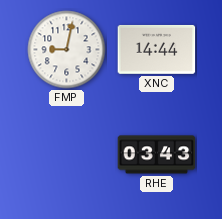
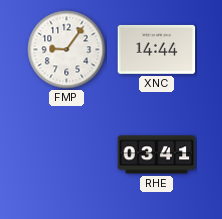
FMP: 9:02 -> 9:06 (67, 50)
RHE: 03:43 -> 03:41 (157, 155)
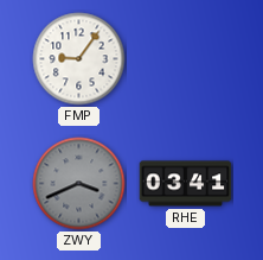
XNC: 14:44 -> none (157, 49)
ZWY: none -> 3:41 (79, 184)
